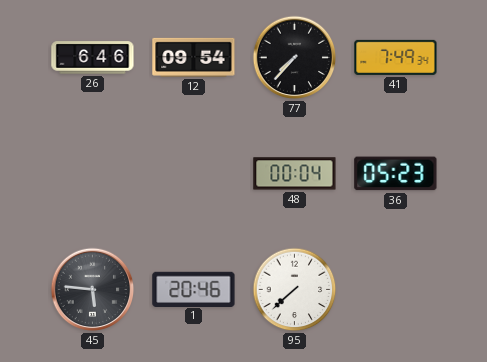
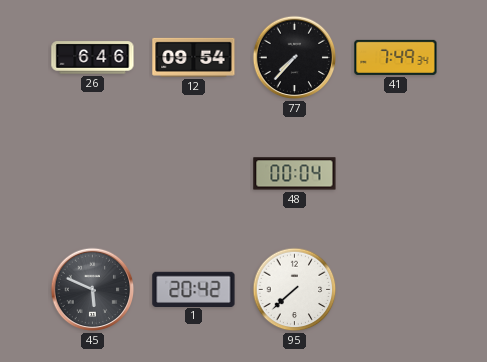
36: 05:23 -> none (396, 174)
45: 5:46 -> 5:49 (93, 290)
1: 20:46 -> 20:42 (194, 289)
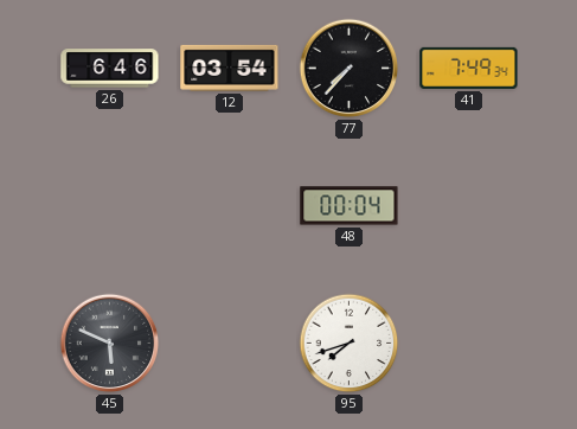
12: 09:54 -> 03:54 (230, 68)
1: 20:42 -> none (194, 289)
95: 7:38 -> 7:42 (350, 344)
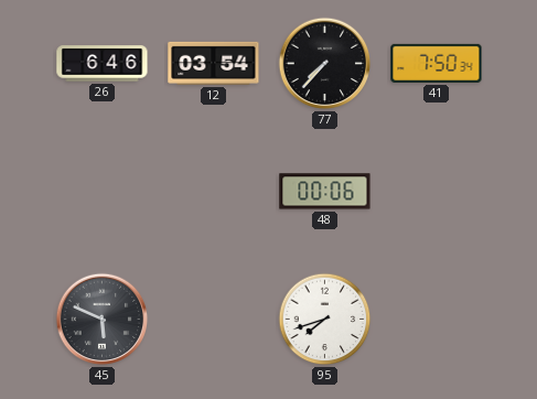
41: 7:49 -> 7:50 (437, 63)
48: 00:04 -> 00:06 (325, 192)
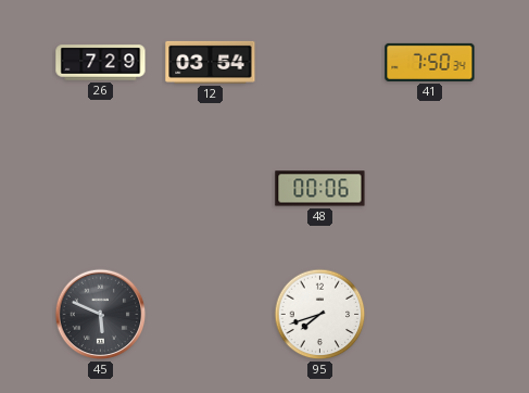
26: 6:46 -> 7:29 (101, 63)
77: 7:37 -> none (325, 64)
